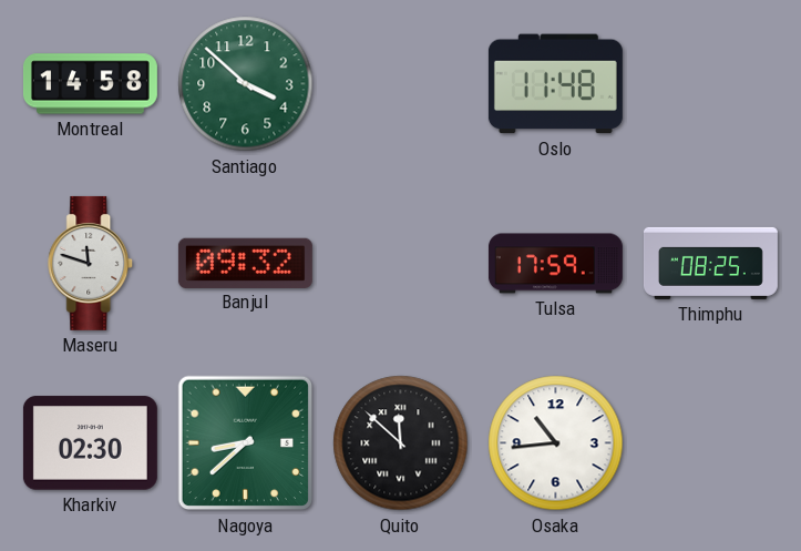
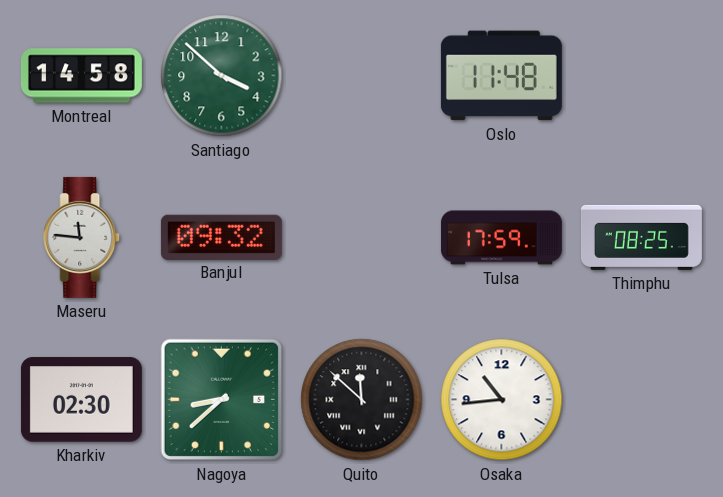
Maseru: 11:48 -> 11:46 (82, 237)
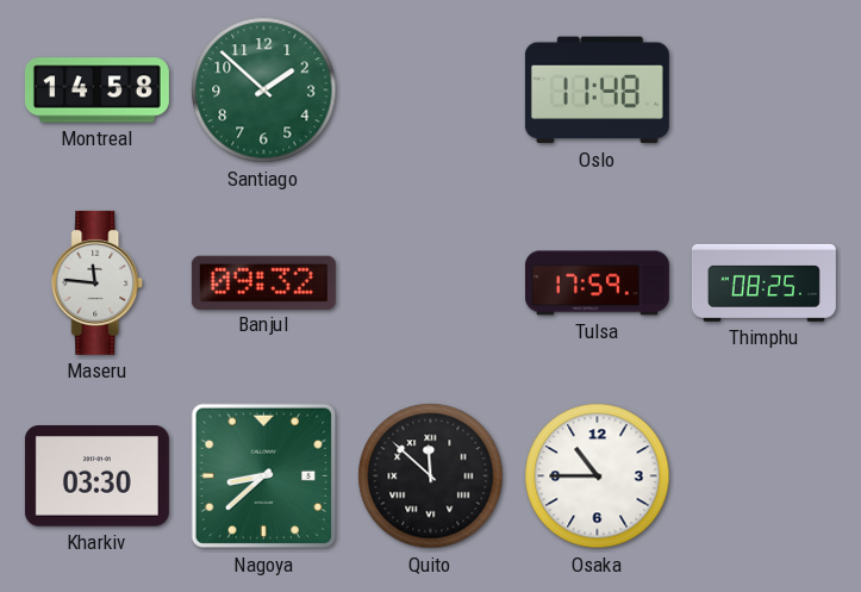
Santiago: 3:52 -> 1:52 (264, 91)
Kharkiv: 02:30 -> 03:30 (96, 476)
Osaka: 10:44 -> 10:45 (598, 476)
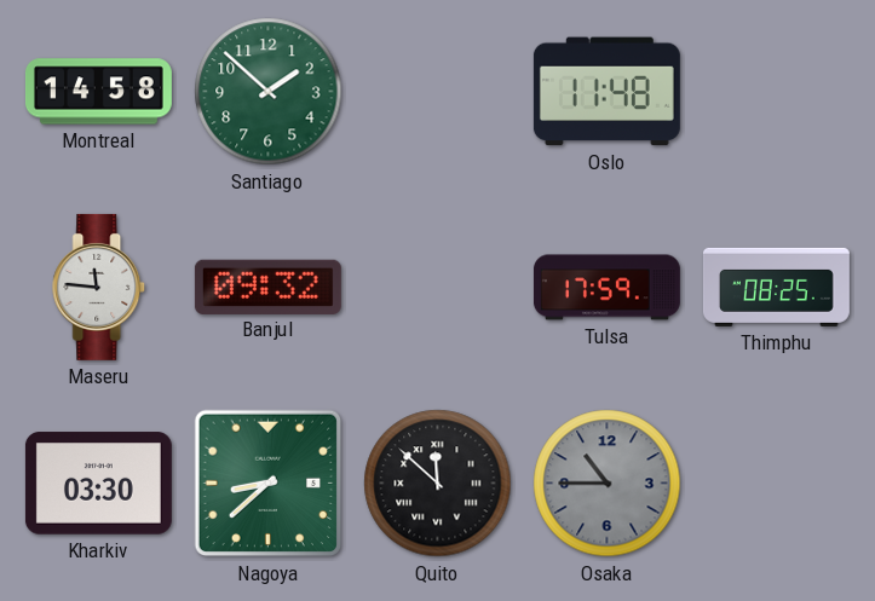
Osaka dial: white -> grey (608, 484)
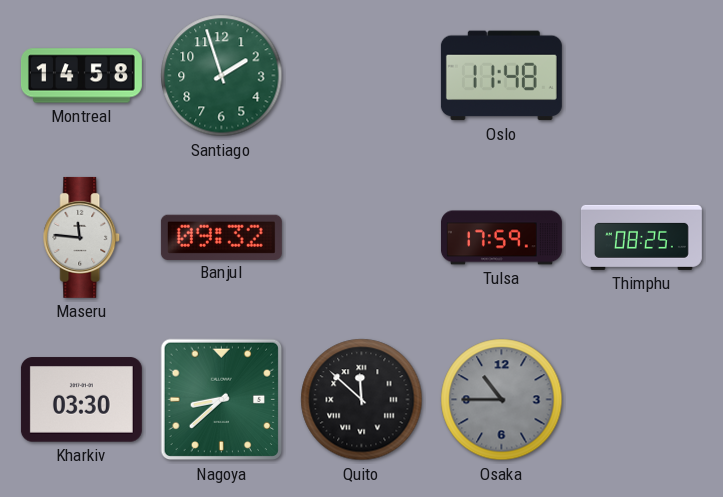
Santiago: 1:52 -> 1:57 (222, 76)
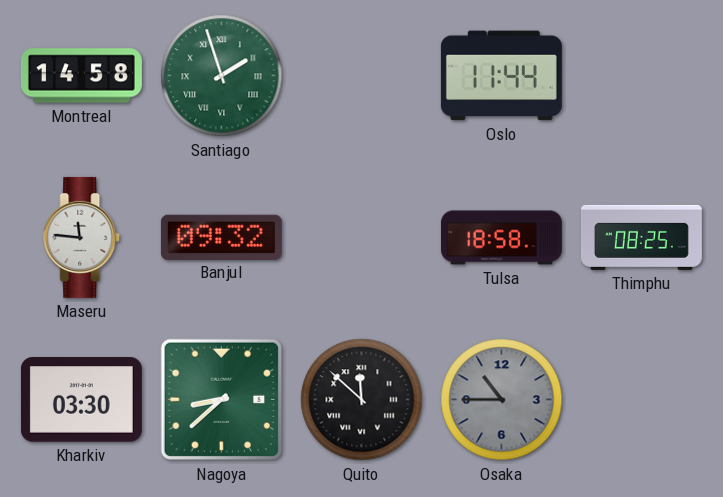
Santiago numerals: Arabic -> Roman (222, 76)
Oslo: 11:48 -> 11:44 (501, 76)
Tulsa: 17:59 -> 18:58 (501, 238)
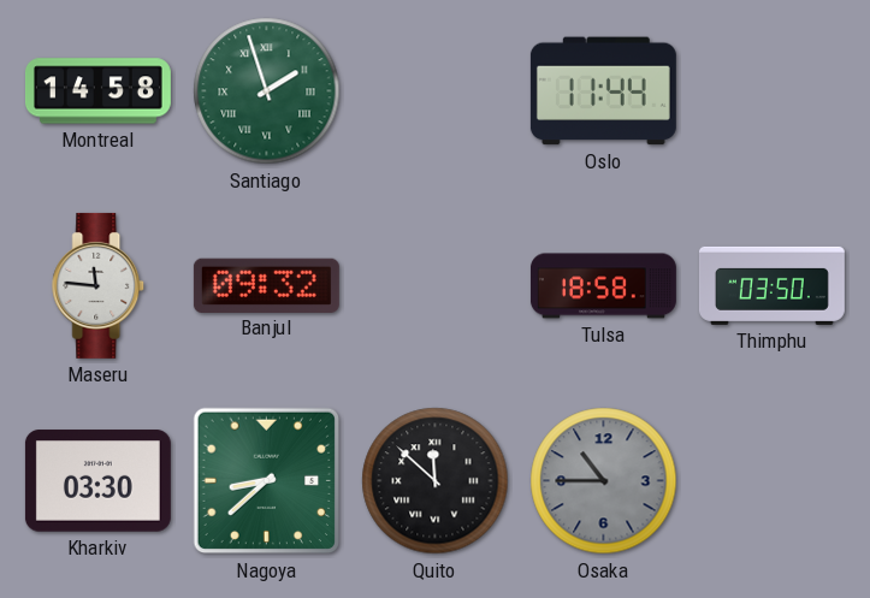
Thimphu: 08:25 -> 03:50 (771, 285)
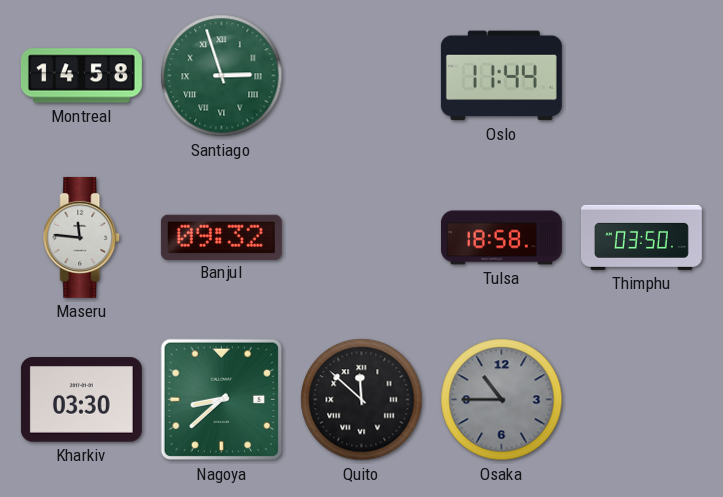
Santiago: 1:57 -> 2:57 (222, 76)
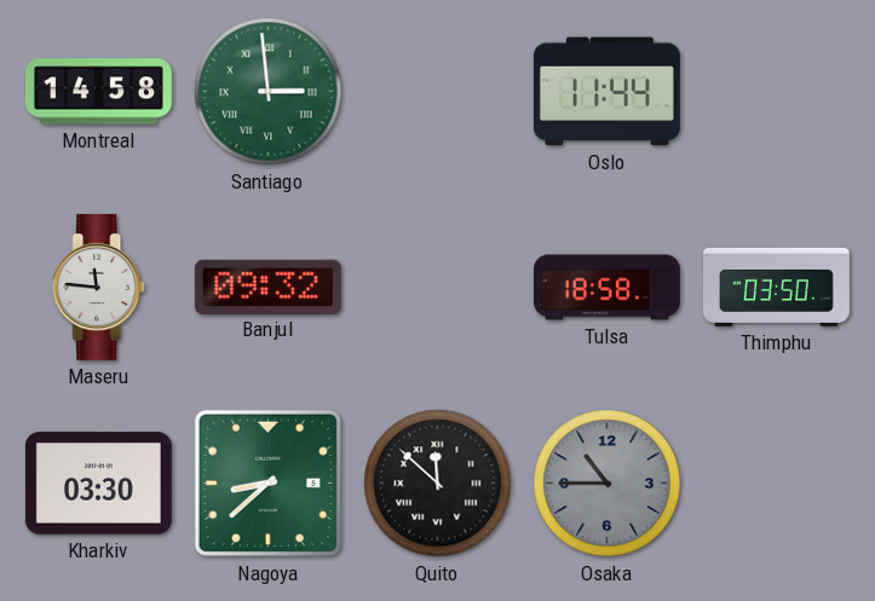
Santiago: 2:57 -> 2:59 (269, 92)
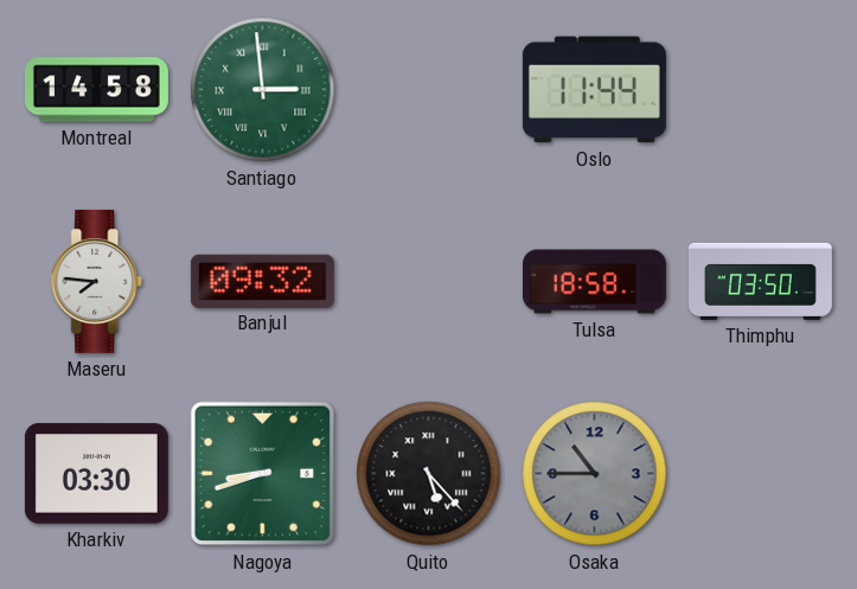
Maseru: 11:46 -> 7:46 (97, 281)
Nagoya: 8:38 -> 8:42 (263, 474)
Quito: 11:52 -> 5:23 (429, 474)
